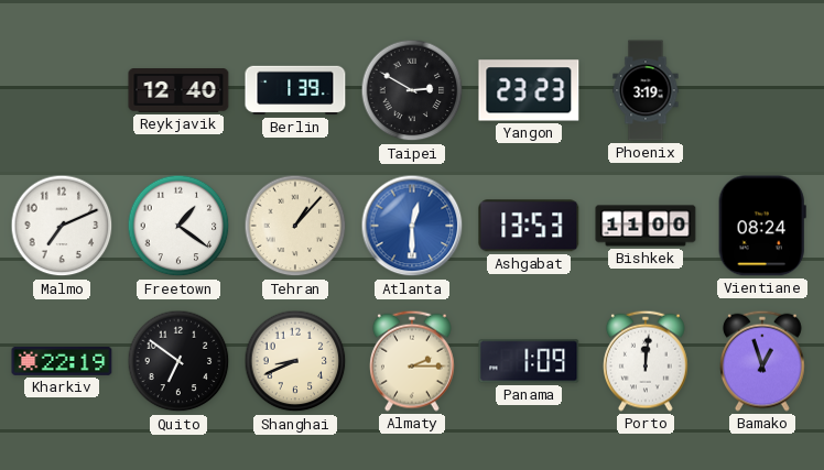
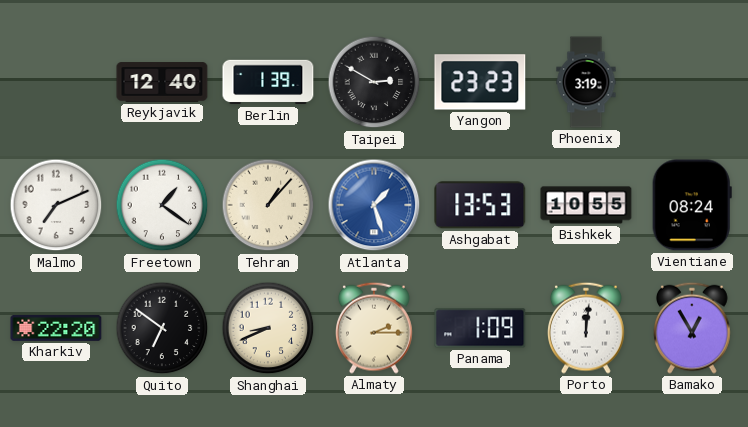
Atlanta: 12:30 -> 1:27 (374, 205)
Bishkek: 11:00 -> 10:55 (586, 205)
Kharkiv: 22:19 -> 22:20 (56, 328)
Bamako: 12:57 -> 12:55 (693, 328)
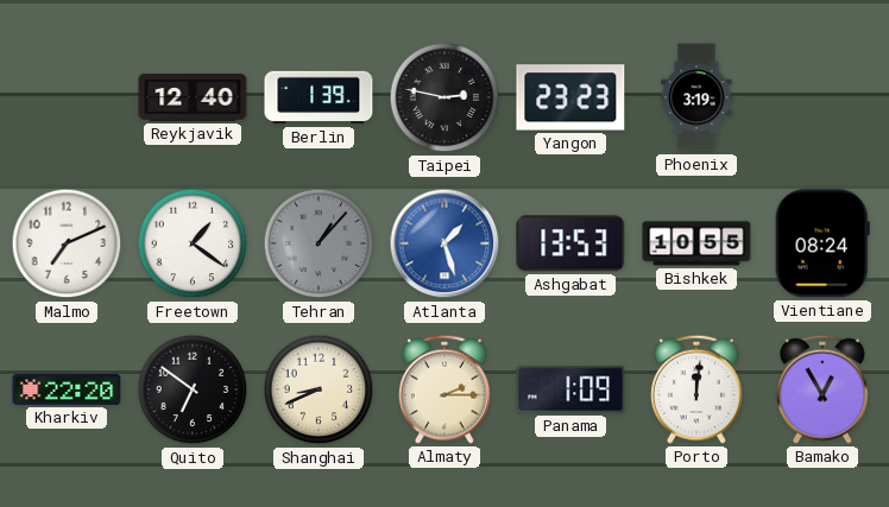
Taipei: 2:50 -> 2:47 (444, 97)
Tehran dial: cream -> grey (319, 243)
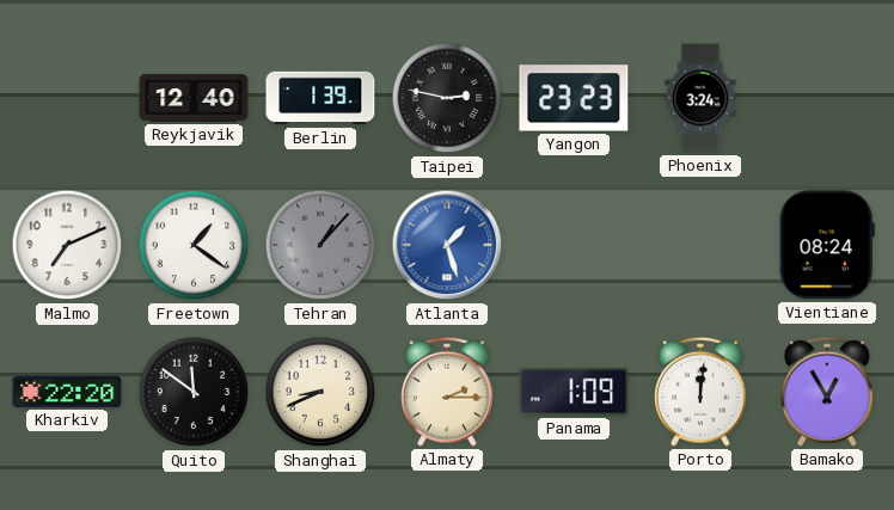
Phoenix: 3:19 -> 3:24 (700, 98)
Ashgabat: 13:53 -> none (570, 243)
Bishkek: 10:55 -> none (696, 243)
Quito: 6:51 -> 11:51 (194, 392)
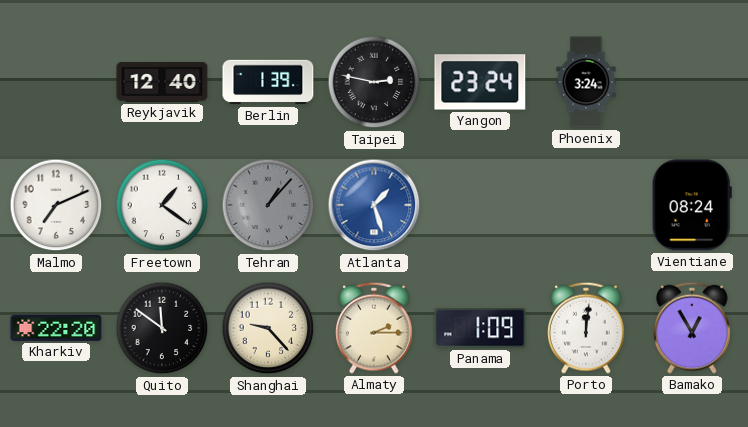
Yangon: 23:23 -> 23:24 (480, 82)
Shanghai: 8:41 -> 9:23 (268, 328)
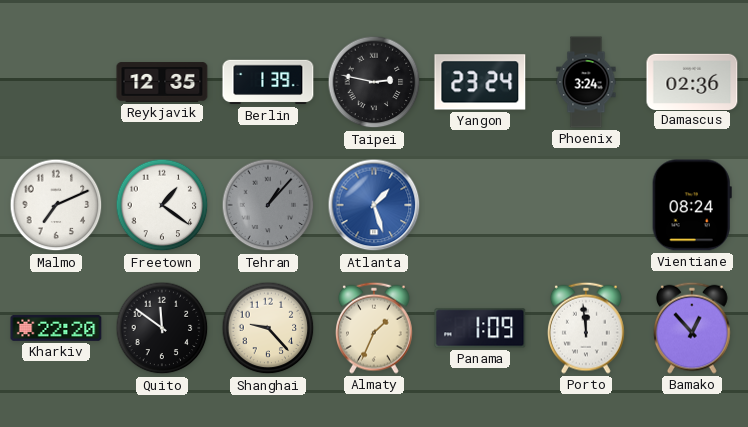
Reykjavik: 12:40 -> 12:35 (162, 82)
Damascus: none -> 02:36 (692, 81)
Almaty: 2:15 -> 1:34 (375, 328)
Porto: 12:01 -> 11:59 (587, 328)
Bamako: 12:55 -> 12:53 (693, 328)
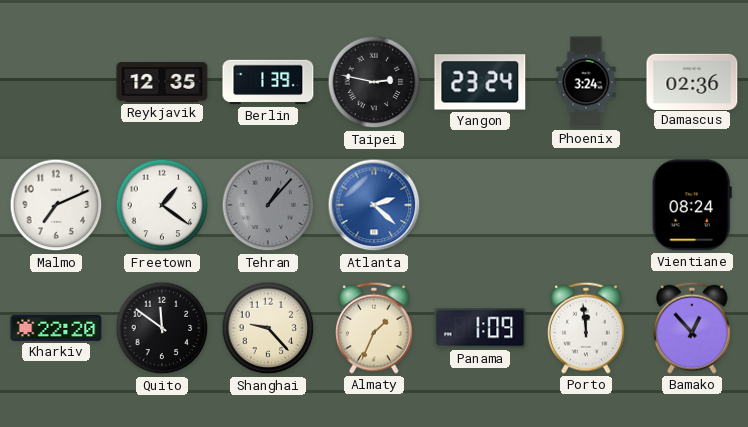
Atlanta: 1:27 -> 2:22 (374, 205)
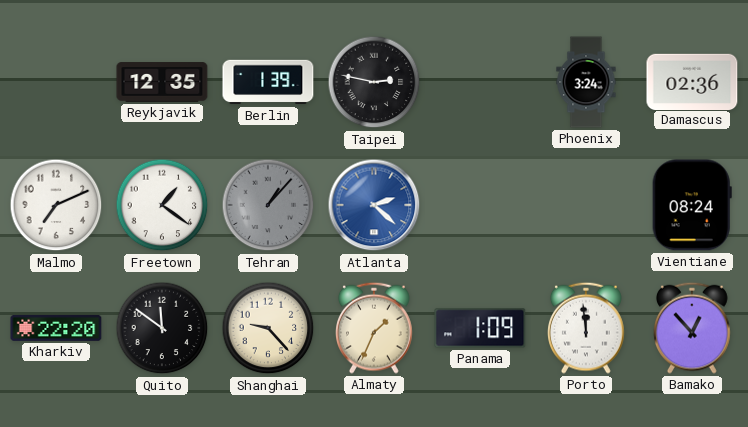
Yangon: 23:24 -> none (480, 82)
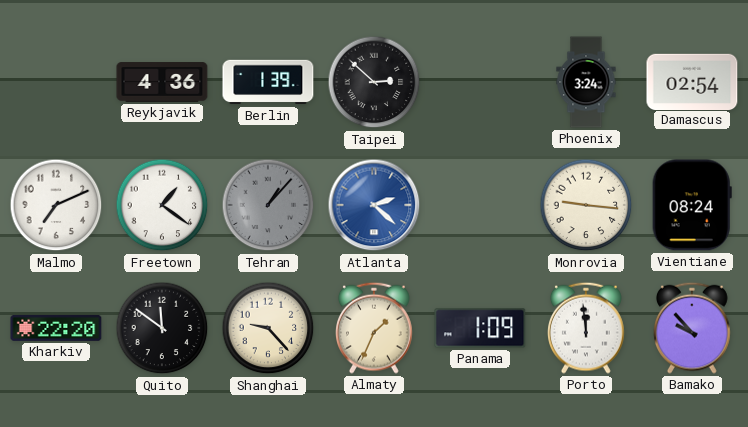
Reykjavik: 12:35 -> 4:36 (162, 82)
Taipei: 2:47 -> 2:52 (374, 82)
Damascus: 02:36 -> 02:54 (692, 81)
Monrovia: none -> 9:16 (586, 205)
Bamako: 12:53 -> 9:53 (693, 328)
